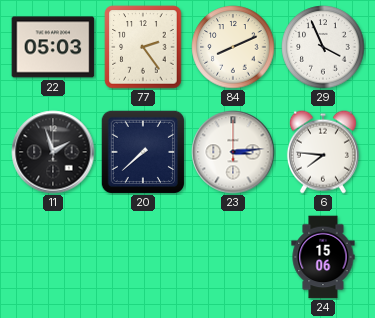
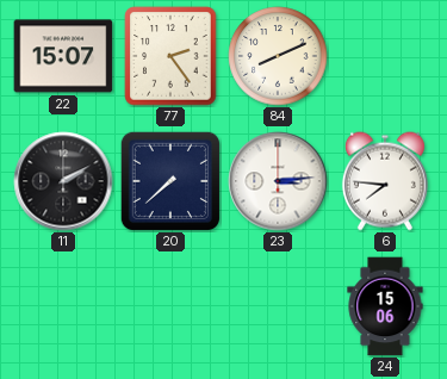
22: 05:03 -> 15:07 (63, 56)
29: 3:56 -> none (323, 47)
11: 1:57 -> 2:10 (63, 181)
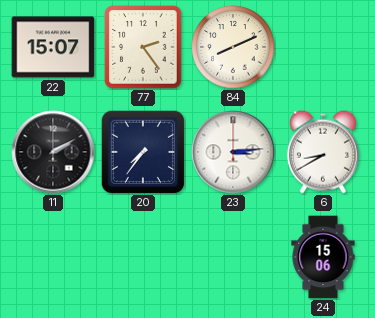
20: 7:38 -> 7:36 (142, 151)
6: 7:46 -> 8:40 (323, 152)
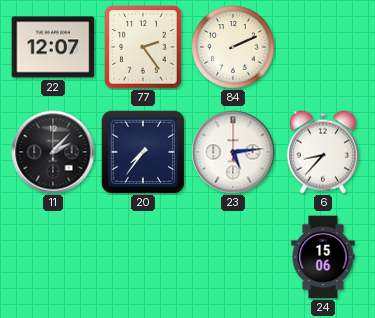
22: 15:07 -> 12:07 (53, 47)
84: 8:11 -> 2:11 (233, 47)
11: 2:10 -> 2:07 (53, 152)
23: 3:14 -> 5:14 (233, 152)
6: 8:40 -> 8:37 (323, 152)
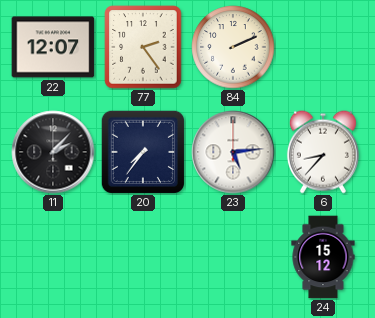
24: 15:06 -> 15:12 (323, 257)
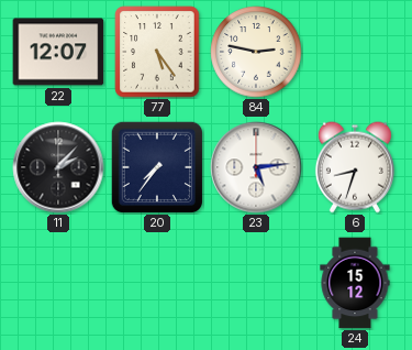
77: 2:24 -> 5:24 (157, 52)
84: 2:11 -> 2:47 (256, 52)
6: 8:37 -> 8:33 (355, 167)
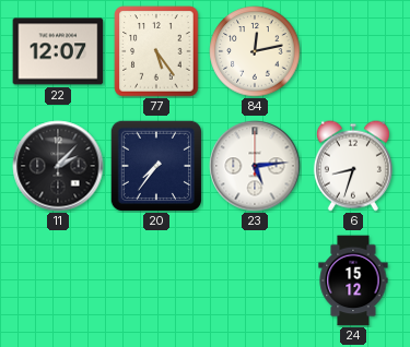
84: 2:47 -> 12:13 (255, 51)
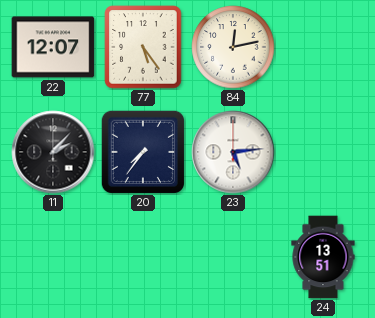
6: 8:33 -> none (353, 166)
24: 15:12 -> 13:51 (323, 257)
